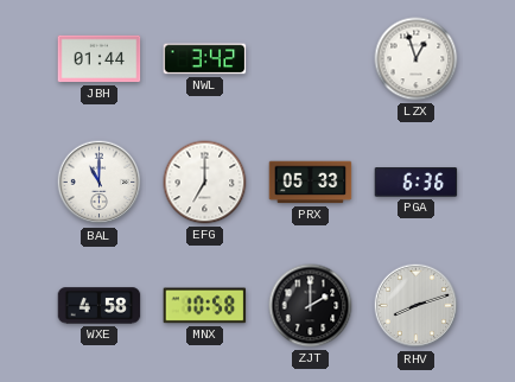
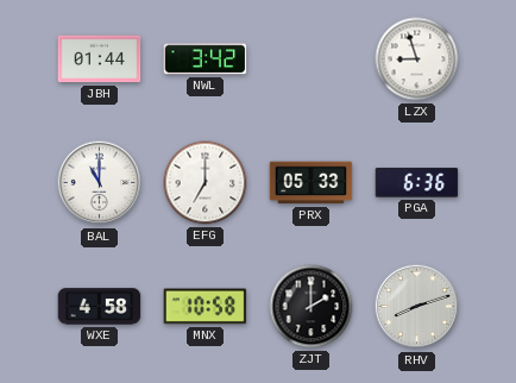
LZX: 12:57 -> 8:57 (417, 59)
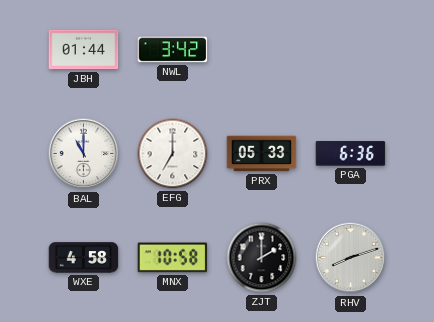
LZX: 8:57 -> none (417, 59)
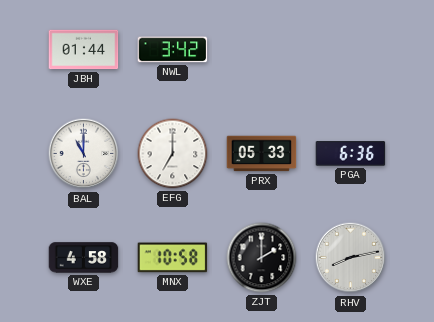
RHV: 8:12 -> 8:13 (351, 258)
